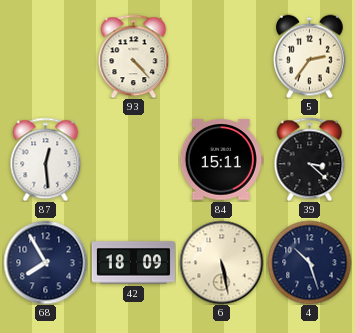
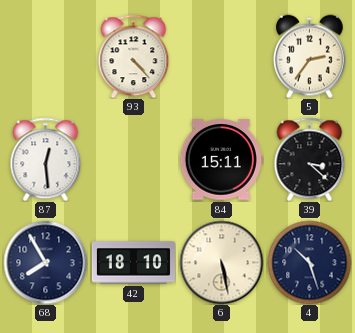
42: 18:09 -> 18:10 (133, 263)
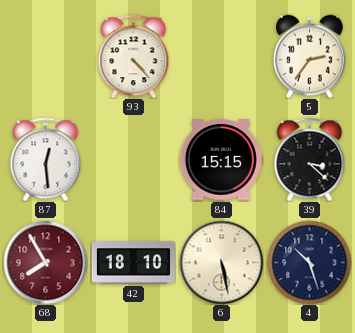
84: 15:11 -> 15:15 (221, 160)
68 dial: navy -> burgundy (45, 262)
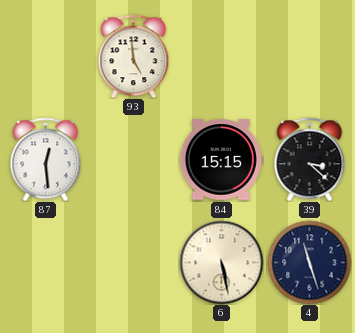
93: 4:23 -> 4:59 (134, 56)
5: 2:36 -> none (310, 56)
68: 7:55 -> none (45, 262)
42: 18:10 -> none (133, 263)
4: 10:27 -> 11:27 (309, 262)
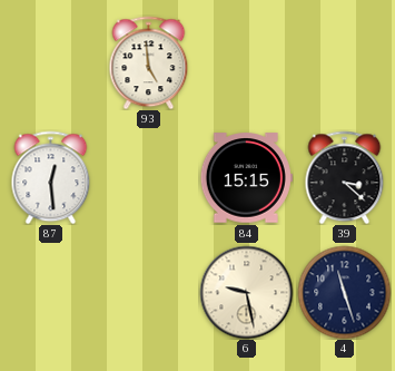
6: 5:28 -> 9:28 (246, 292)
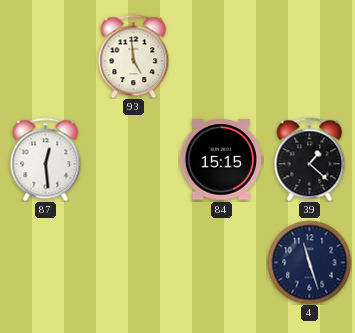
39: 3:22 -> 1:22 (310, 159)
6: 9:28 -> none (246, 292)
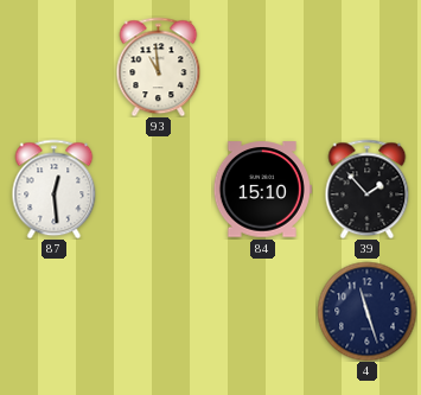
93: 4:59 -> 10:59 (159, 66)
84: 15:15 -> 15:10 (262, 190)
39: 1:22 -> 1:53 (368, 189)
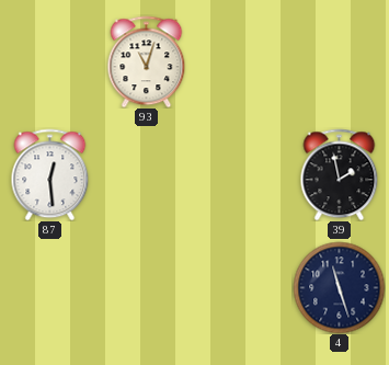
93: 10:59 -> 11:03 (147, 61)
84: 15:10 -> none (262, 190)
39: 1:53 -> 1:58 (340, 174)
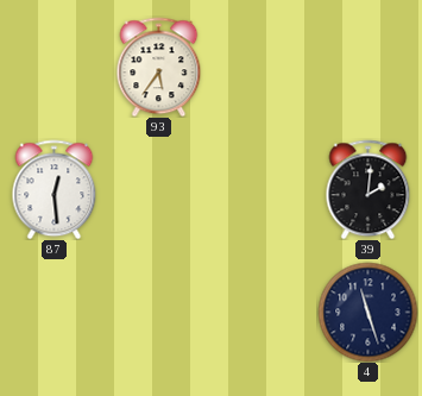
93: 11:03 -> 5:36 (159, 67)
39: 1:58 -> 2:01 (369, 189)
